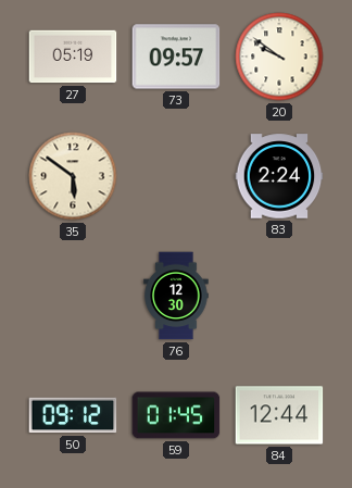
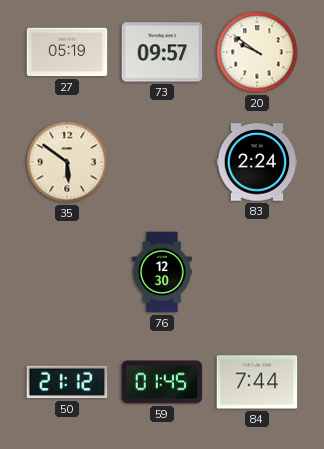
50: 09:12 -> 21:12 (67, 382)
84: 12:44 -> 7:44 (257, 382)
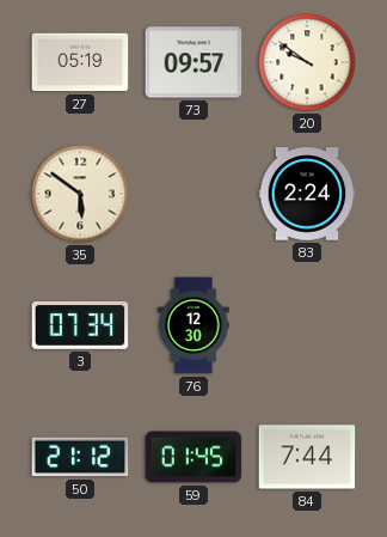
3: none -> 07:34 (80, 327)
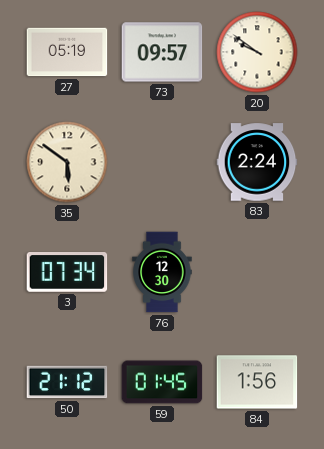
84: 7:44 -> 1:56 (257, 382)
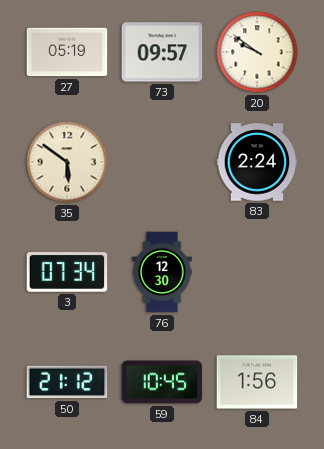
59: 01:45 -> 10:45 (162, 382)
